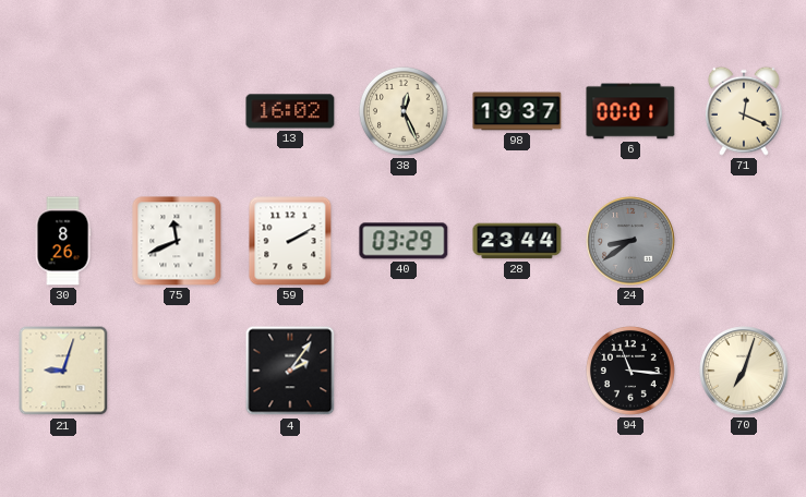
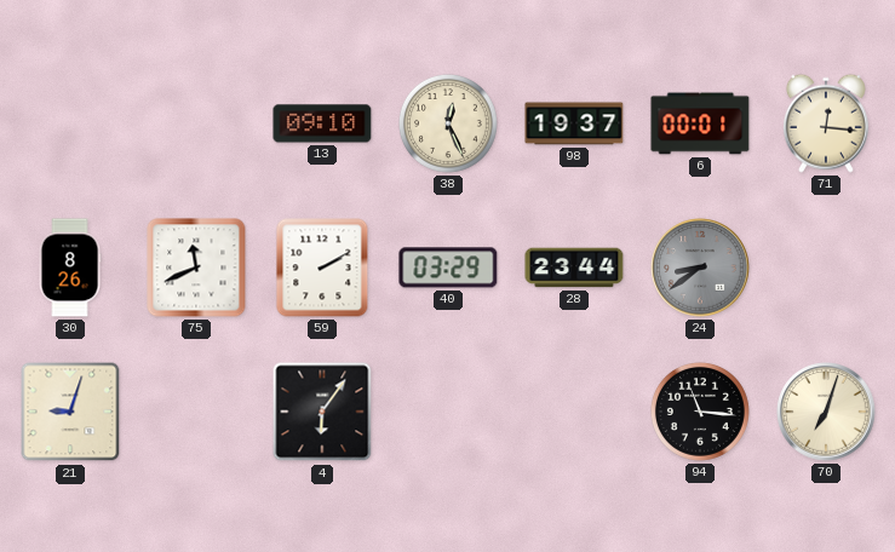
13: 16:02 -> 09:10 (322, 123)
71: 12:19 -> 12:16 (826, 123)
4: 2:06 -> 6:06 (322, 412)
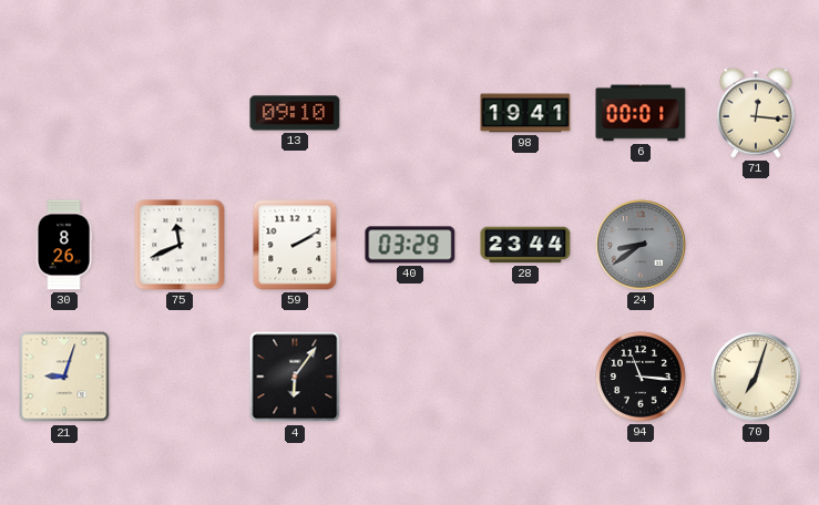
38: 12:26 -> none (449, 123)
98: 19:37 -> 19:41 (525, 113)
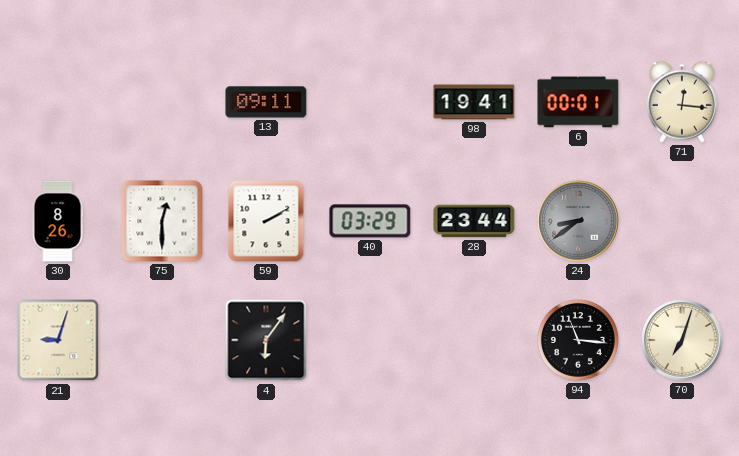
13: 09:10 -> 09:11 (266, 102)
75: 11:41 -> 12:30 (162, 221)
